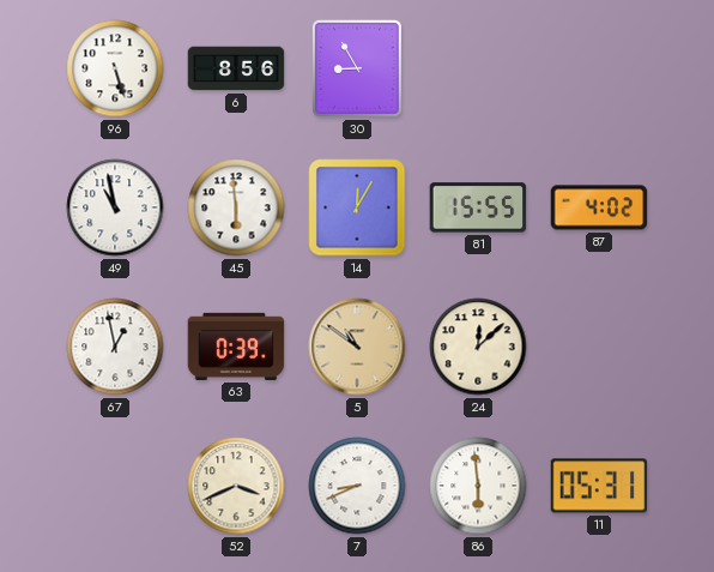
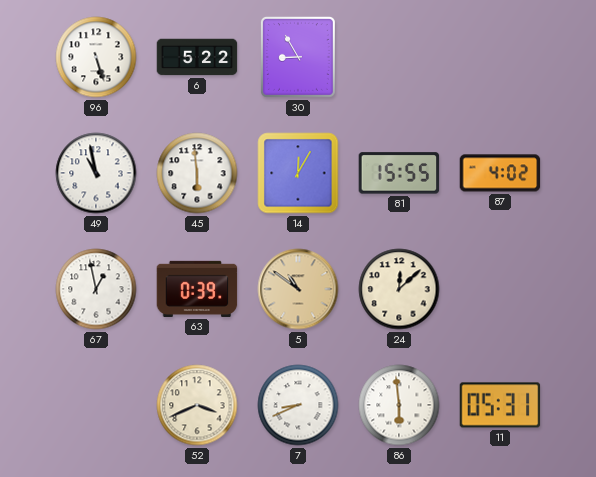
6: 8:56 -> 5:22 (197, 57)
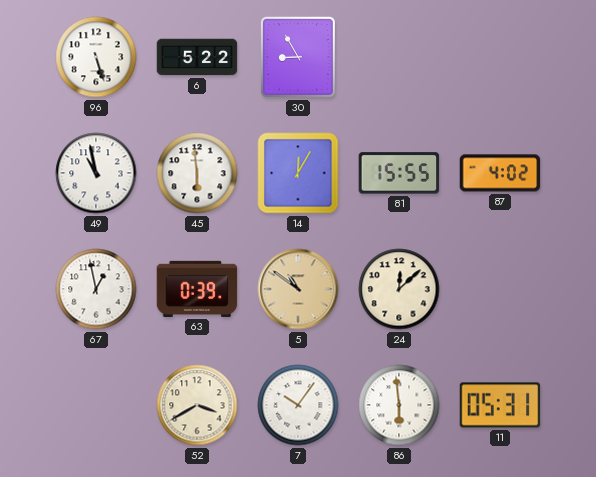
52: 3:41 -> 3:40 (197, 405)
7: 8:41 -> 10:06 (298, 405)
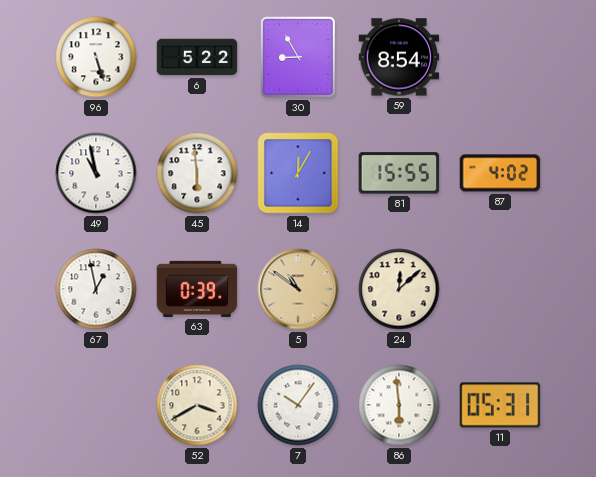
59: none -> 8:54 (399, 57)
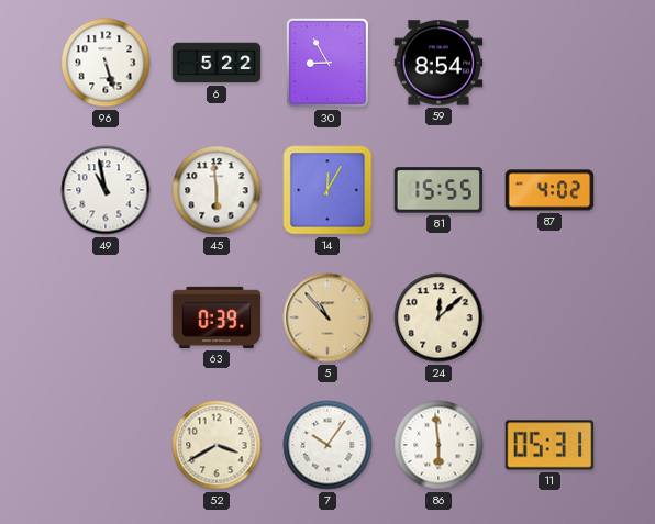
67: 12:58 -> none (96, 289)
5: 10:51 -> 10:53 (327, 317)
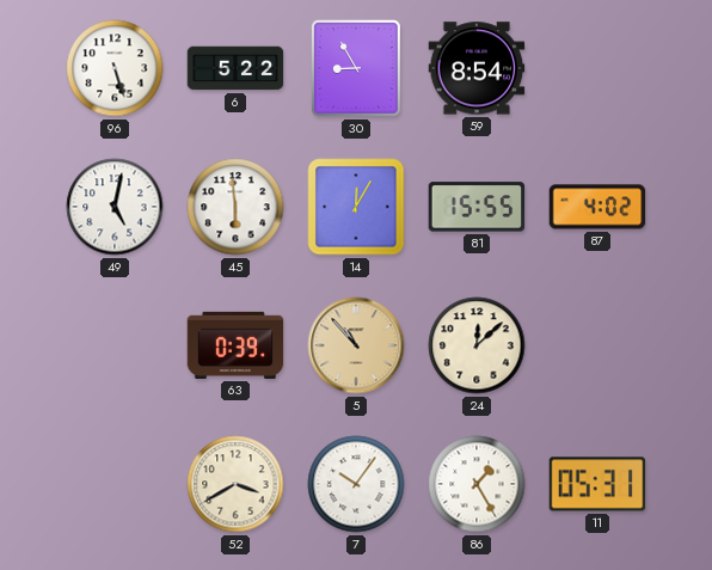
49: 10:58 -> 5:02 (115, 207)
86: 5:59 -> 1:25 (477, 484)
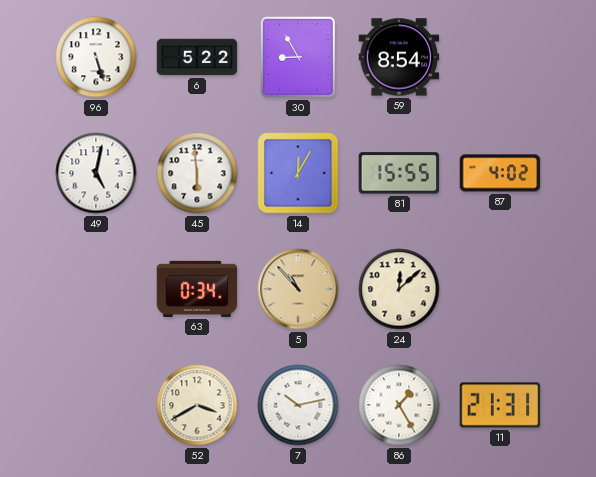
63: 0:39 -> 0:34 (197, 289)
7: 10:06 -> 10:13 (298, 405)
11: 05:31 -> 21:31 (500, 405)
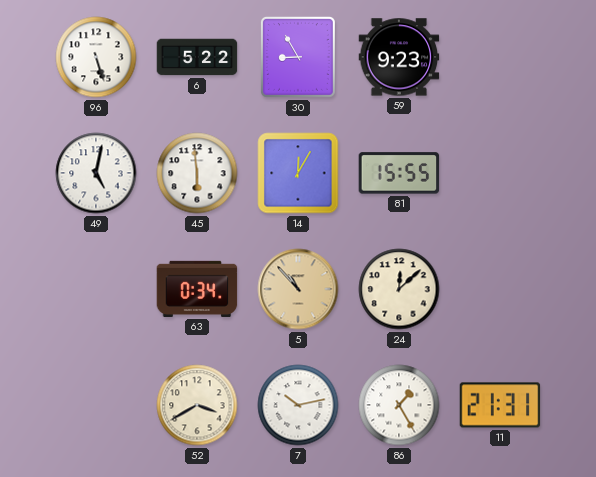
59: 8:54 -> 9:23 (399, 57)
87: 4:02 -> none (500, 173)
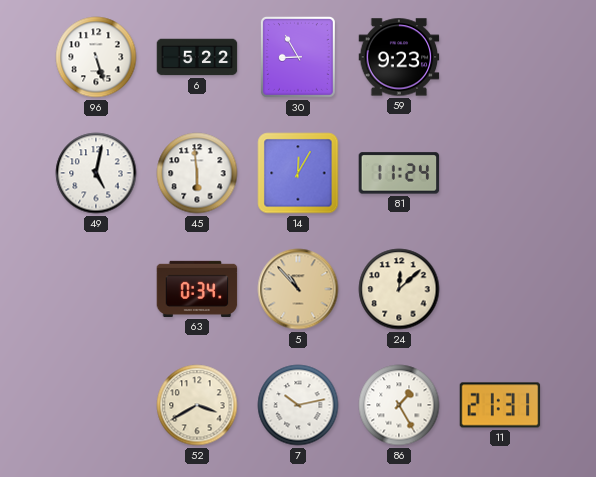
81: 15:55 -> 11:24 (399, 173)
